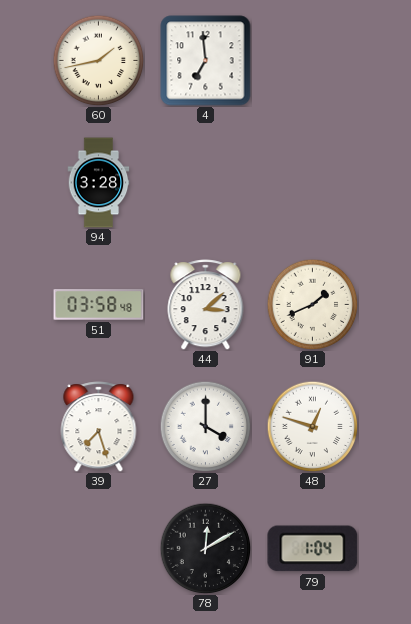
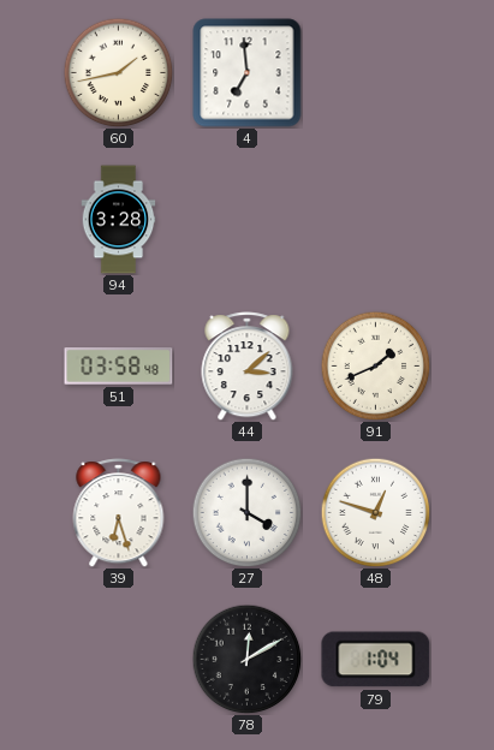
39: 7:27 -> 6:27 (119, 513)
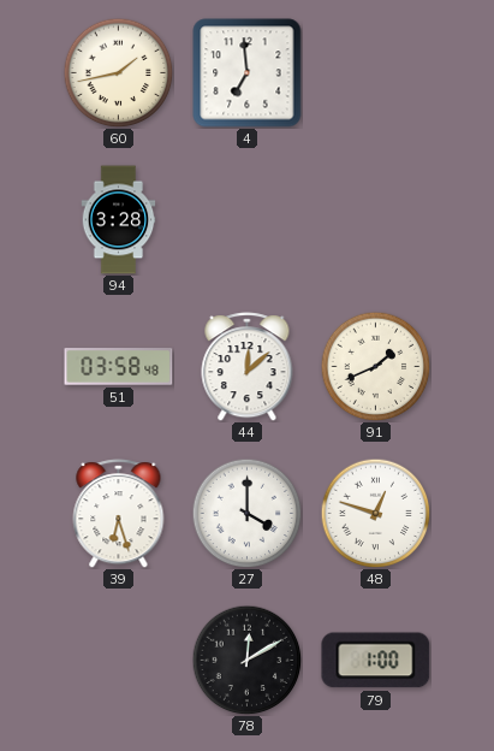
44: 3:08 -> 12:08 (248, 367)
79: 1:04 -> 1:00 (376, 661)
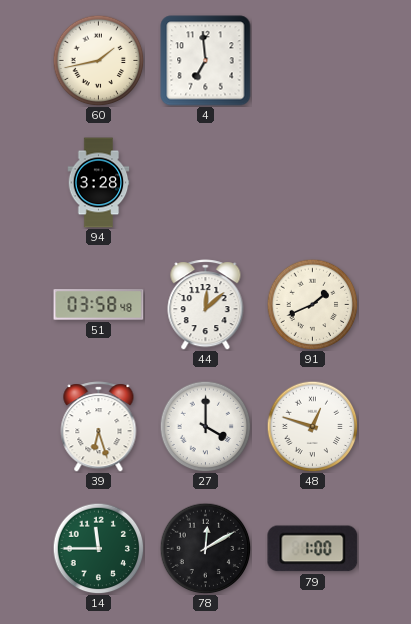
14: none -> 11:45 (98, 548)
